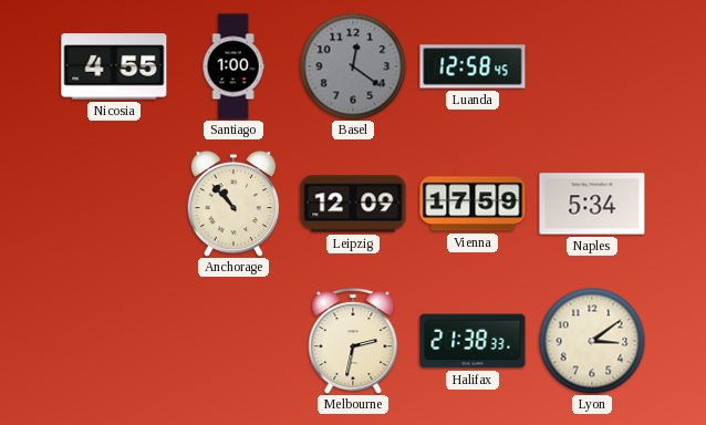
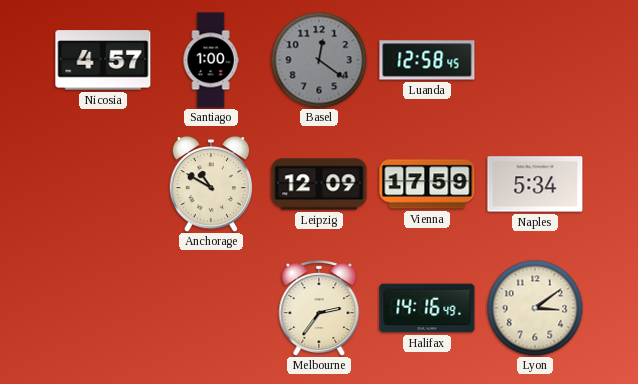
Nicosia: 4:55 -> 4:57 (103, 60)
Anchorage: 10:53 -> 10:50 (211, 184)
Melbourne: 2:32 -> 2:36 (319, 309)
Halifax: 21:38 -> 14:16 (427, 308)
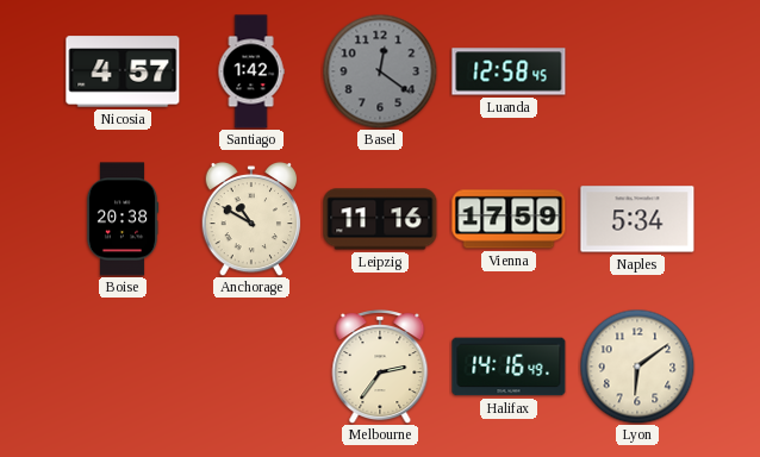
Santiago: 1:00 -> 1:42 (251, 71)
Boise: none -> 20:38 (123, 219)
Leipzig: 12:09 -> 11:16 (380, 219)
Lyon: 3:09 -> 6:09 (637, 367)
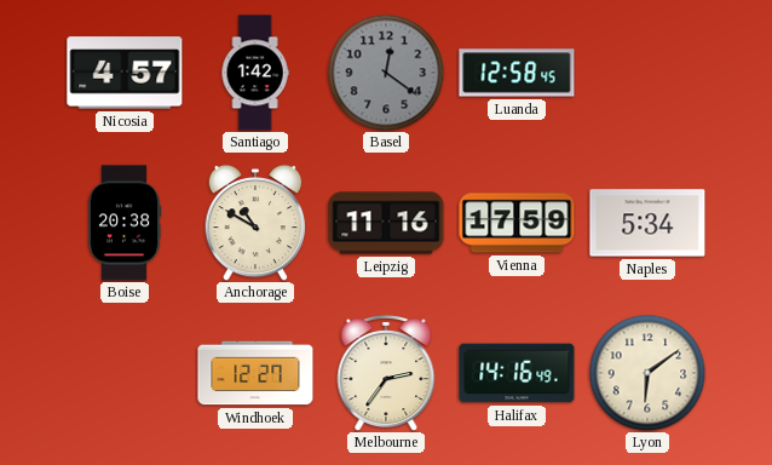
Windhoek: none -> 12:27 (255, 373)
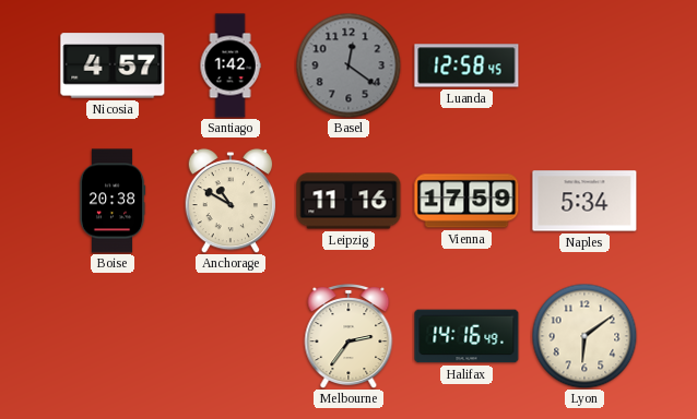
Windhoek: 12:27 -> none (255, 373)
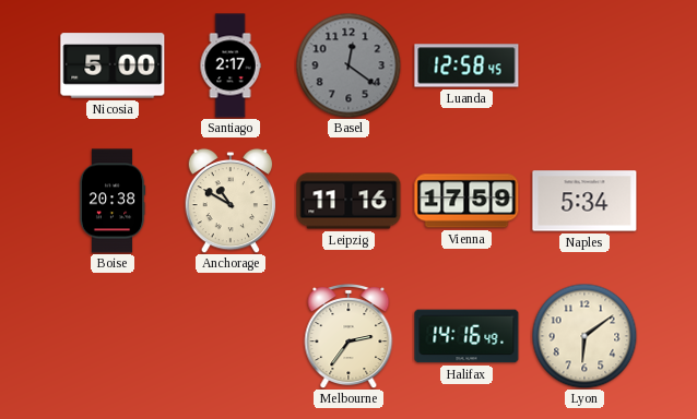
Nicosia: 4:57 -> 5:00 (113, 65)
Santiago: 1:42 -> 2:17 (231, 65)
